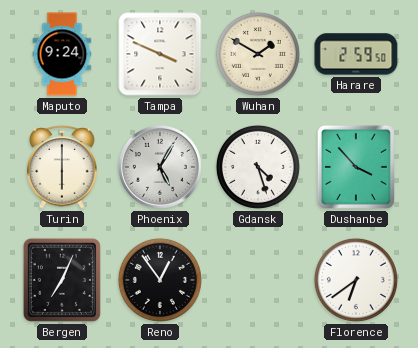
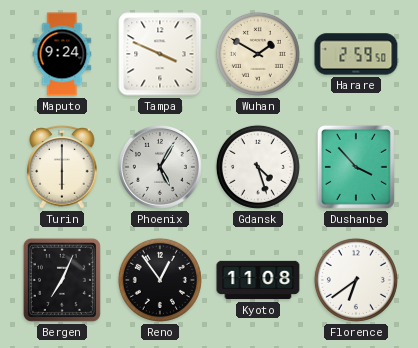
Kyoto: none -> 11:08 (258, 280)
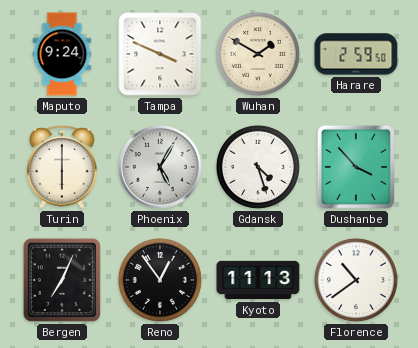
Kyoto: 11:08 -> 11:13 (258, 280)
Florence: 6:39 -> 10:39 (356, 280)
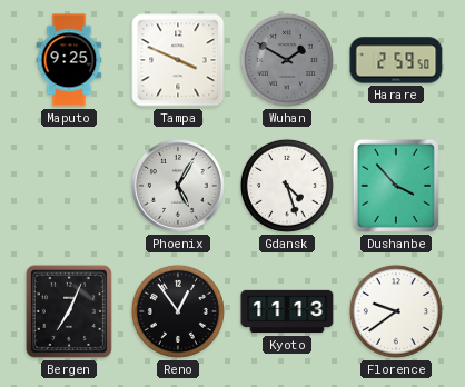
Maputo: 9:24 -> 9:25 (69, 60)
Wuhan dial: cream -> grey (287, 60)
Turin: 6:00 -> none (62, 167)
Florence: 10:39 -> 9:39 (396, 311)
